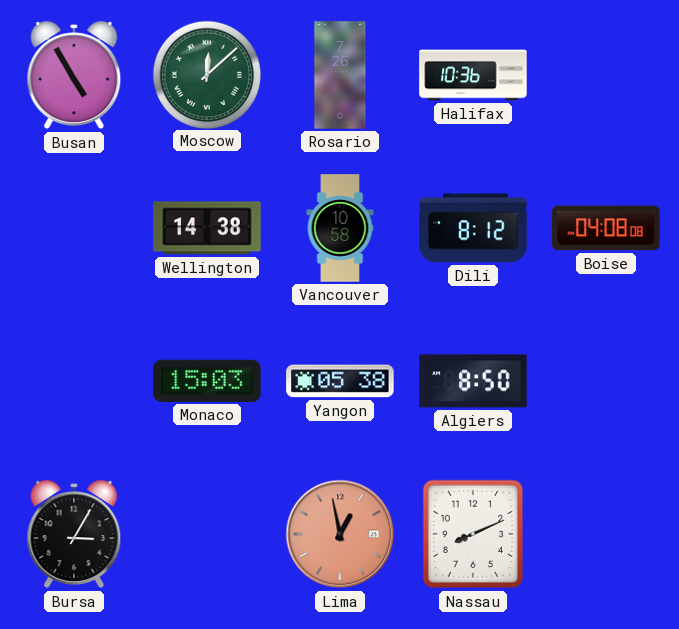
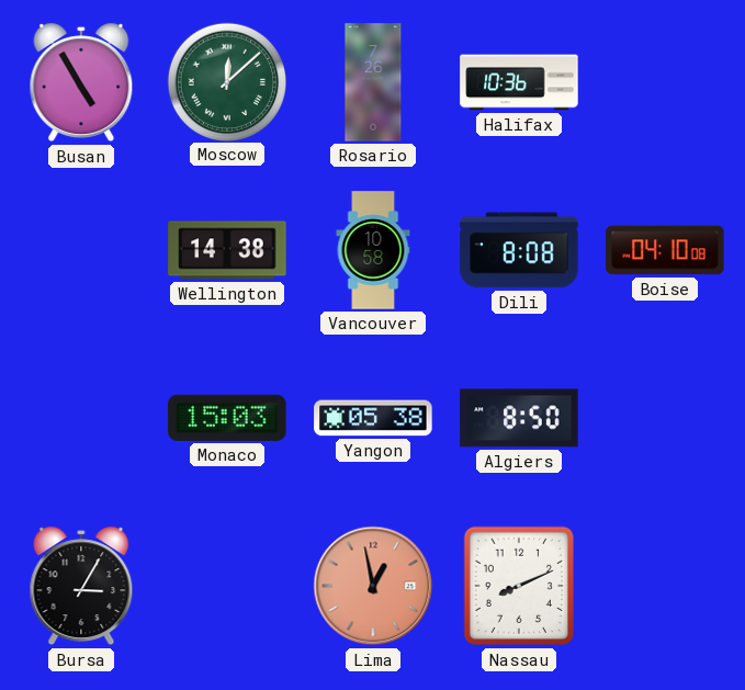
Dili: 8:12 -> 8:08 (519, 250)
Boise: 04:08 -> 04:10 (665, 250)
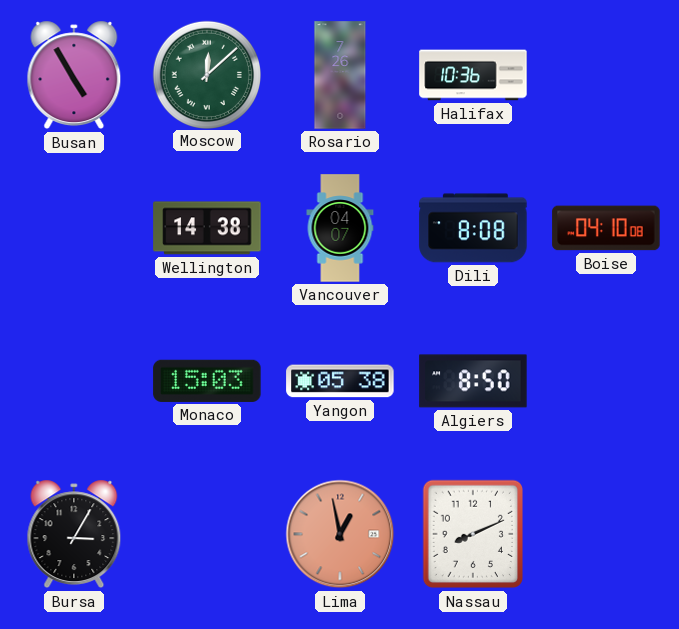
Vancouver: 10:58 -> 04:07 (340, 228)
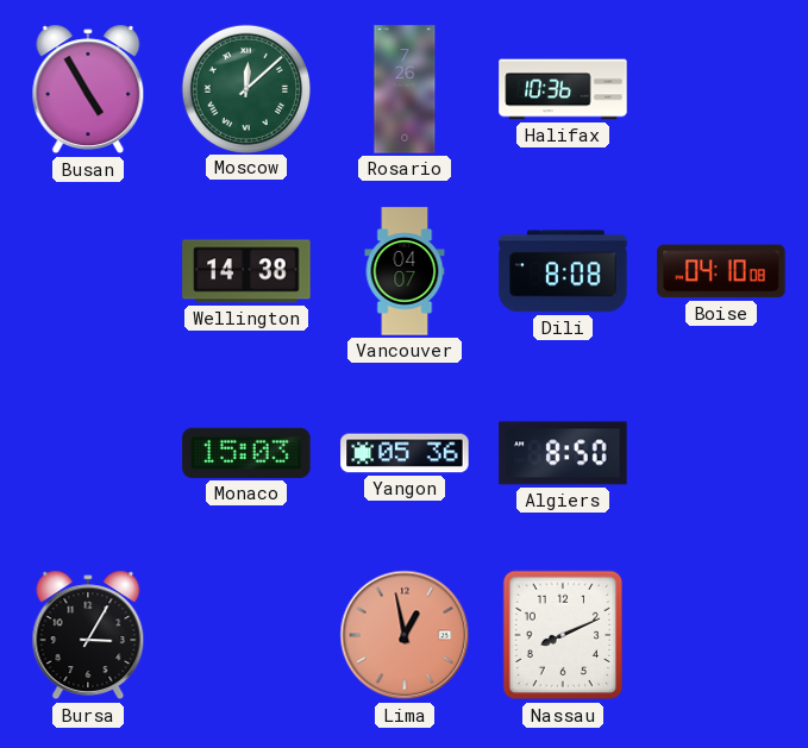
Yangon: 05:38 -> 05:36 (405, 453)
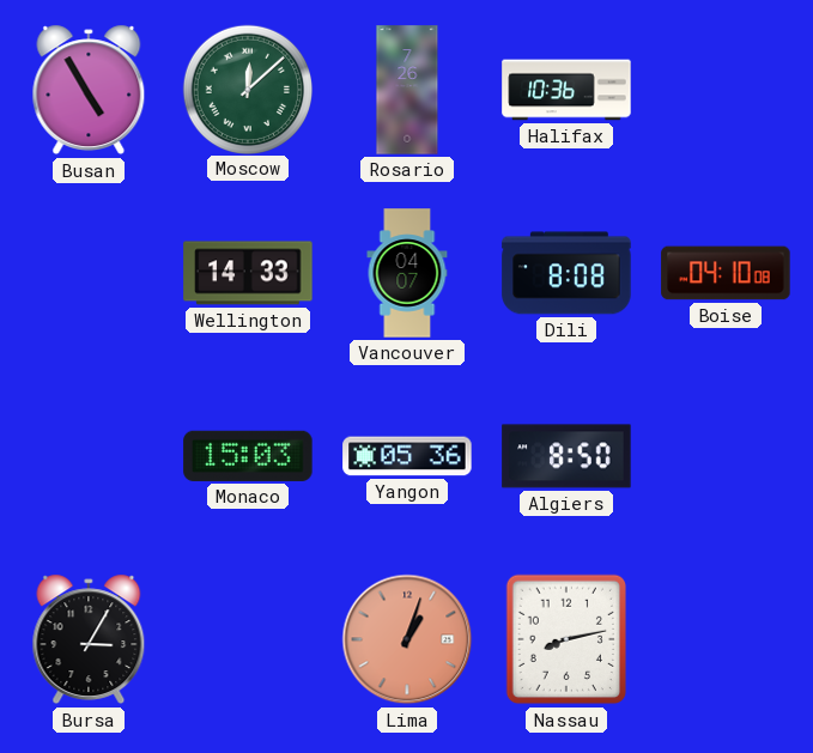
Wellington: 14:38 -> 14:33 (248, 273)
Lima: 12:58 -> 1:03 (407, 639)
Nassau: 8:11 -> 8:13 (565, 639)
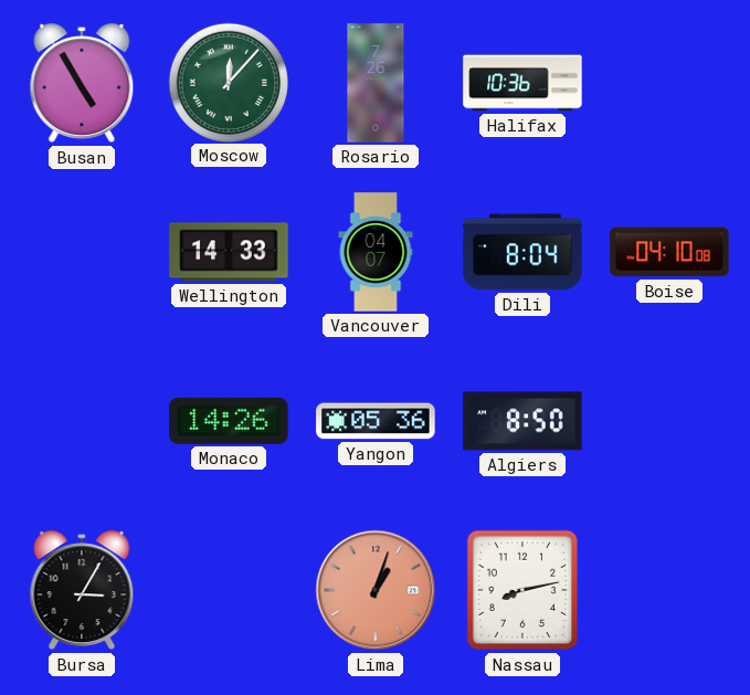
Moscow: 12:08 -> 12:07 (228, 82)
Dili: 8:08 -> 8:04 (522, 252)
Monaco: 15:03 -> 14:26 (229, 421)
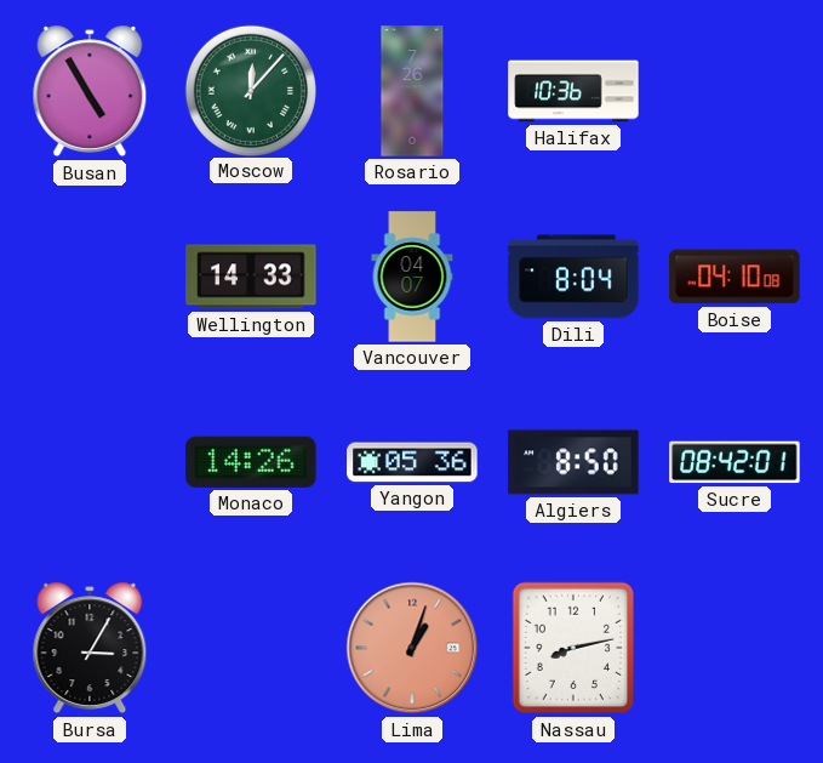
Sucre: none -> 08:42 (735, 462)
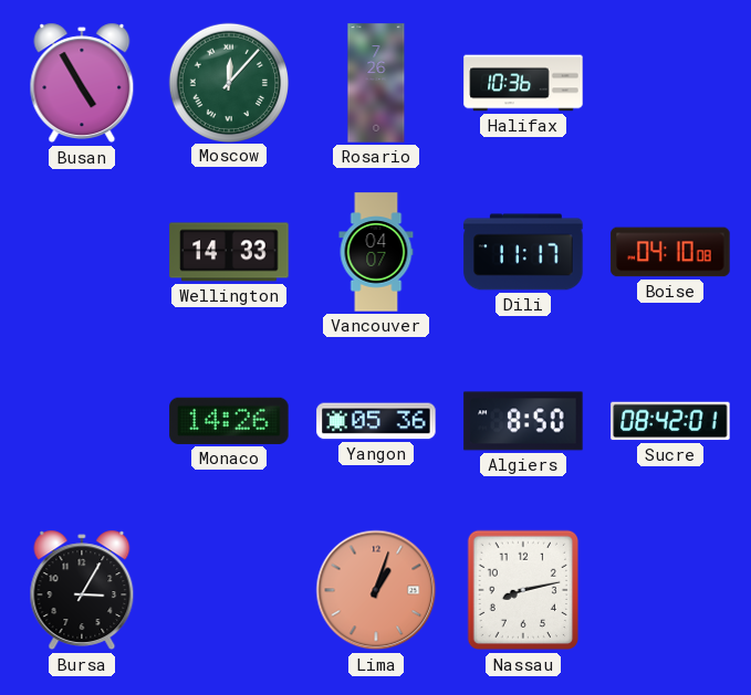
Dili: 8:04 -> 11:17 (523, 252)
